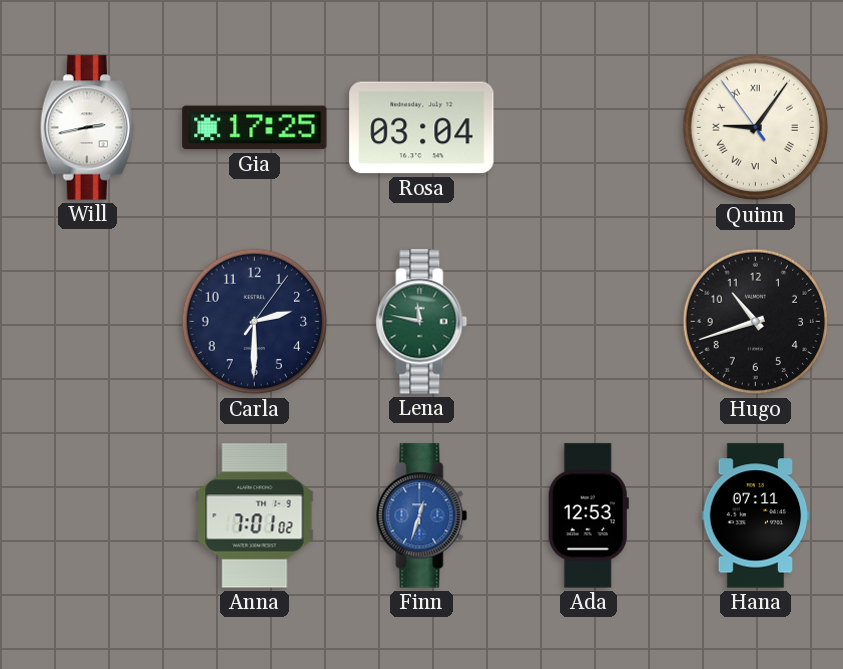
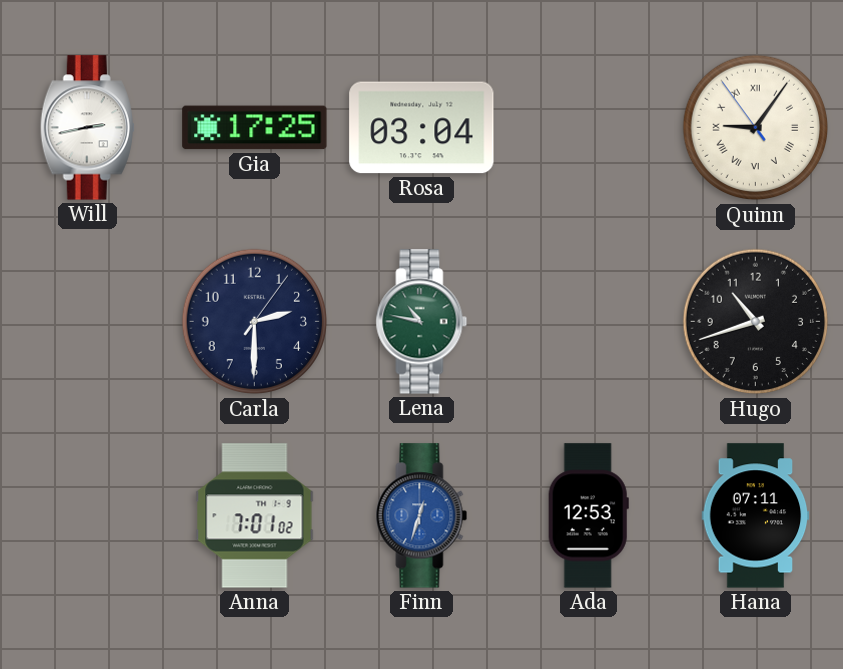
Lena: 11:47 -> 10:47 (422, 322)
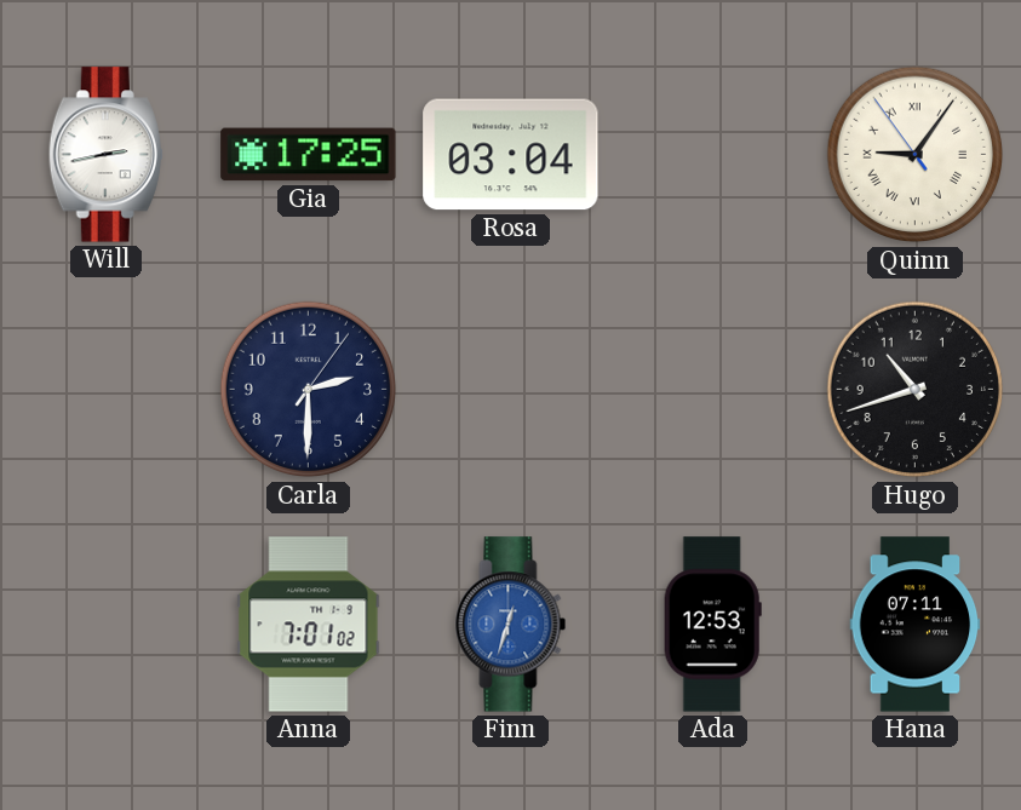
Lena: 10:47 -> none (422, 322)
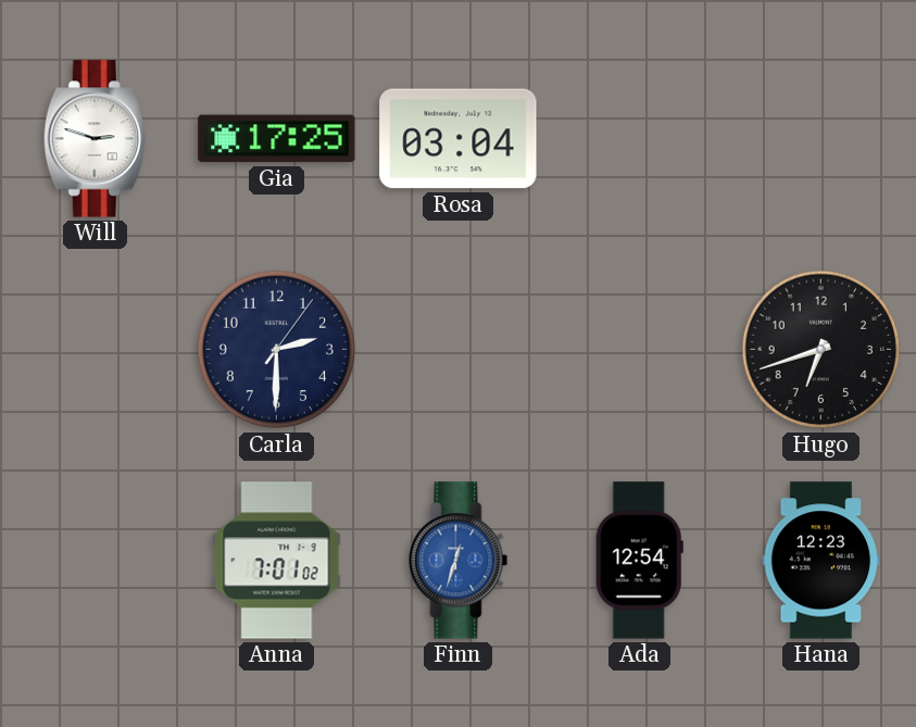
Will: 2:43 -> 2:48 (95, 139)
Quinn: 9:05 -> none (916, 155)
Hugo: 10:42 -> 6:42 (821, 350)
Ada: 12:53 -> 12:54 (639, 561)
Hana: 07:11 -> 12:23 (821, 561)
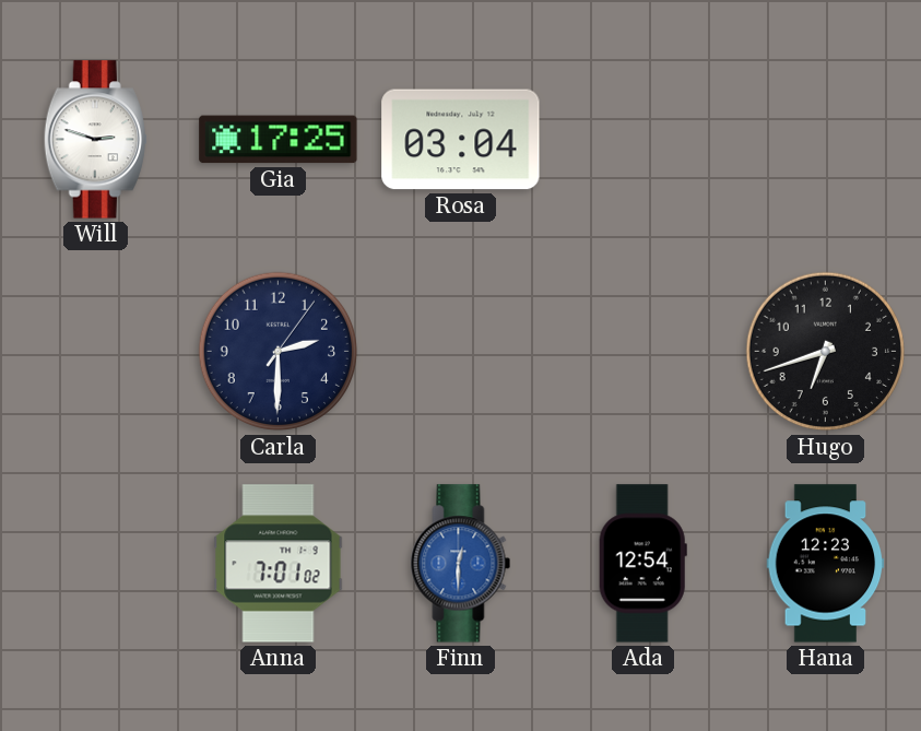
Finn: 12:33 -> 12:30 (461, 564)
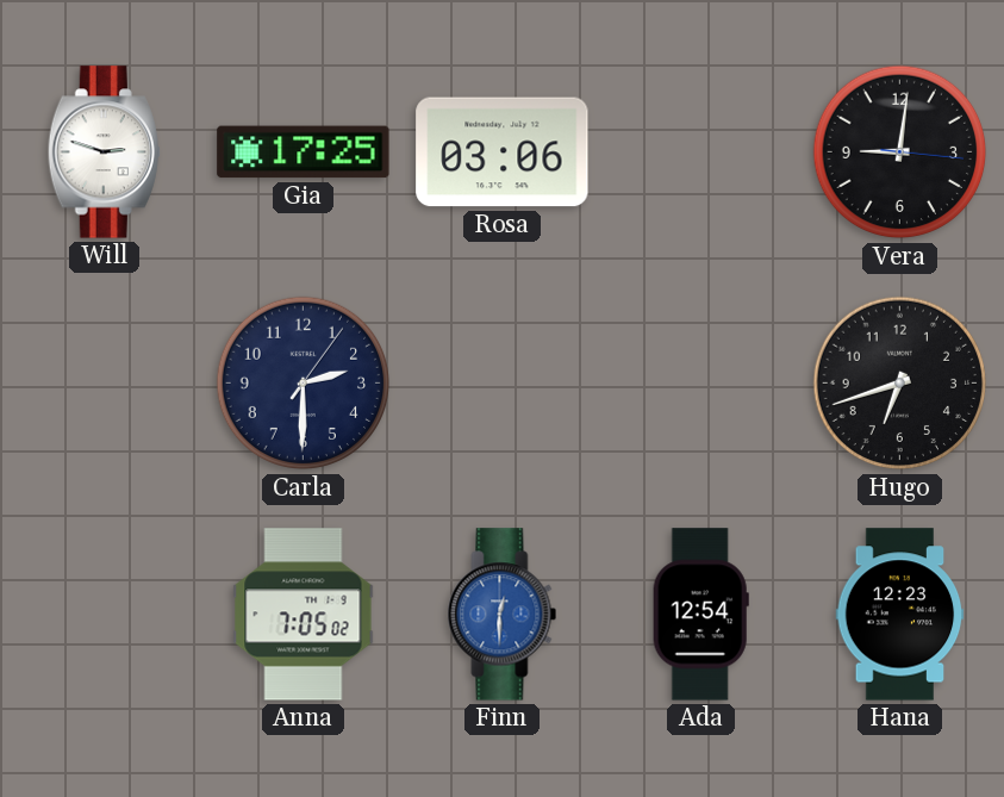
Rosa: 03:04 -> 03:06 (503, 152)
Vera: none -> 9:01 (900, 152)
Anna: 7:01 -> 7:05 (304, 615)
